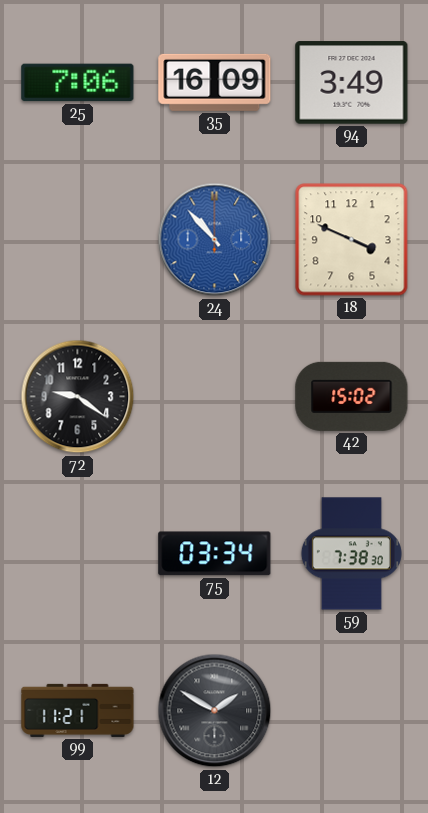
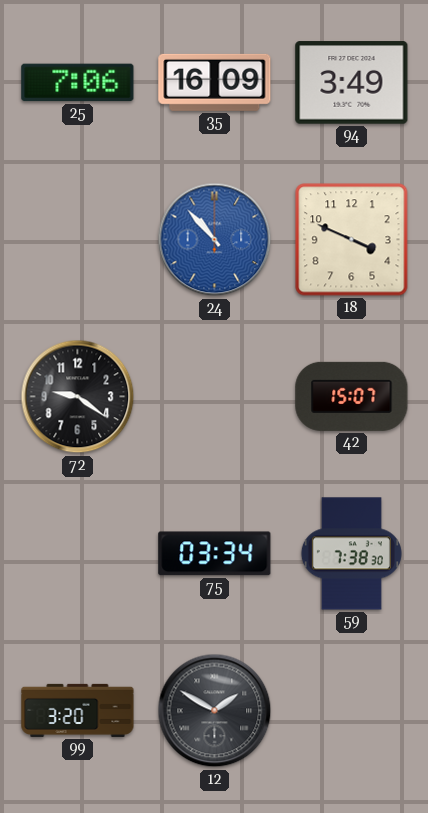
42: 15:02 -> 15:07 (352, 396)
99: 11:21 -> 3:20 (78, 710)
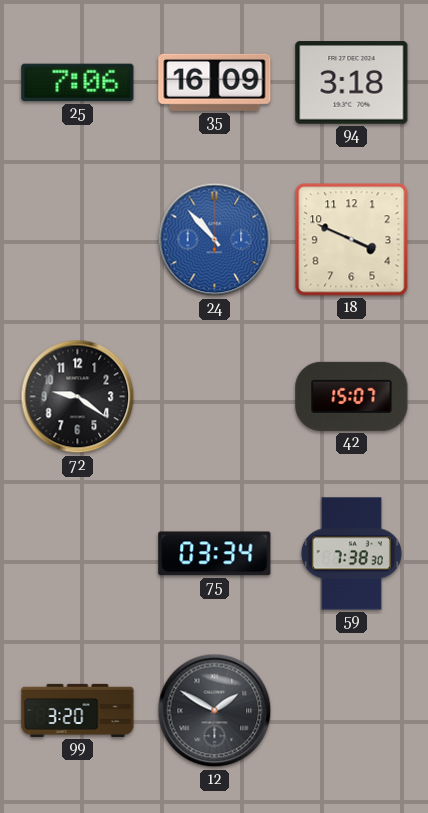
94: 3:49 -> 3:18 (352, 83)
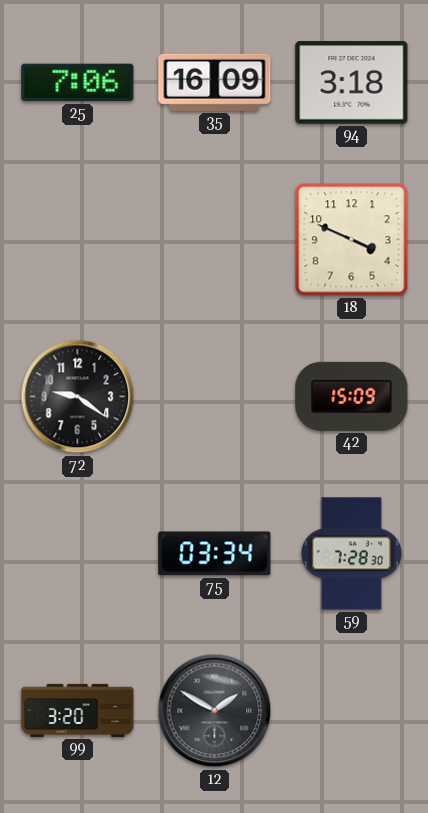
24: 10:53 -> none (215, 240)
42: 15:07 -> 15:09 (352, 396)
59: 7:38 -> 7:28 (351, 554)
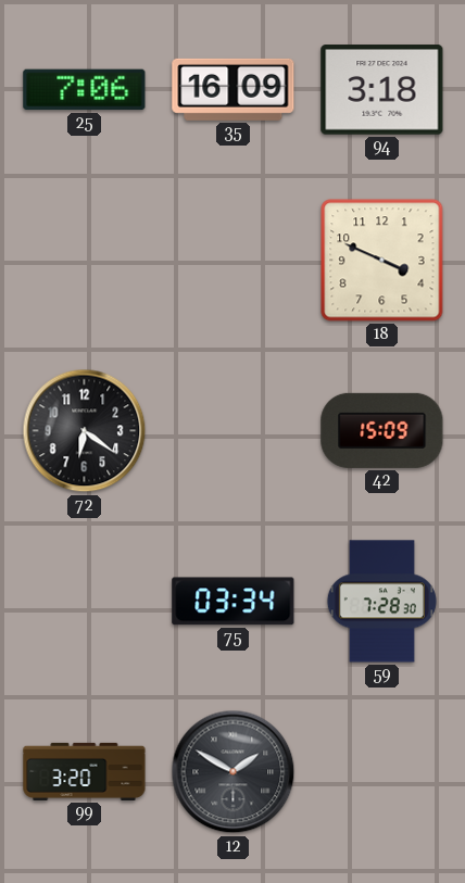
72: 9:21 -> 6:21 (85, 431)
